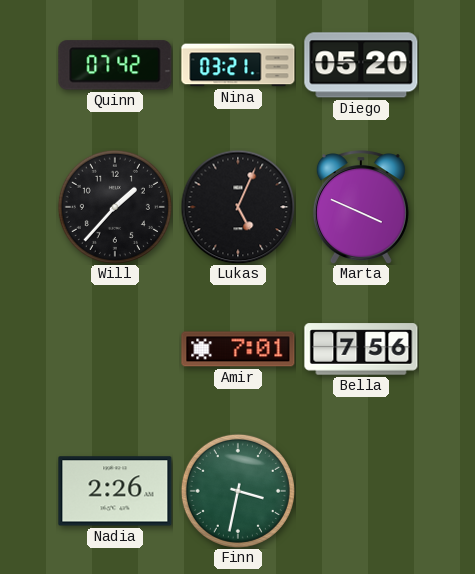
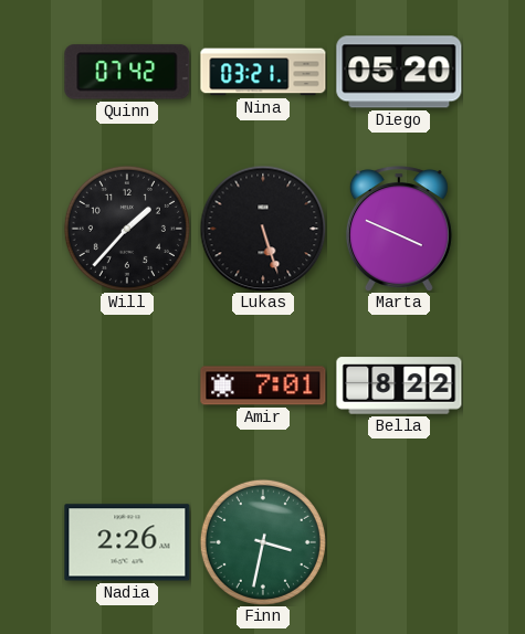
Lukas: 5:04 -> 5:27 (263, 229)
Bella: 7:56 -> 8:22 (399, 385)
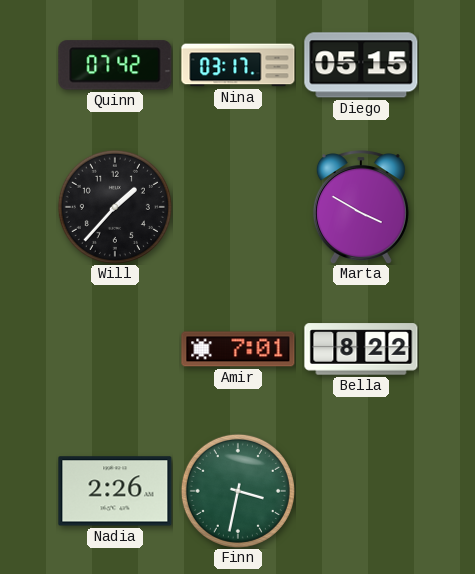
Nina: 03:21 -> 03:17 (238, 65)
Diego: 05:20 -> 05:15 (361, 65)
Lukas: 5:27 -> none (263, 229)
Marta: 3:49 -> 3:50 (361, 207)
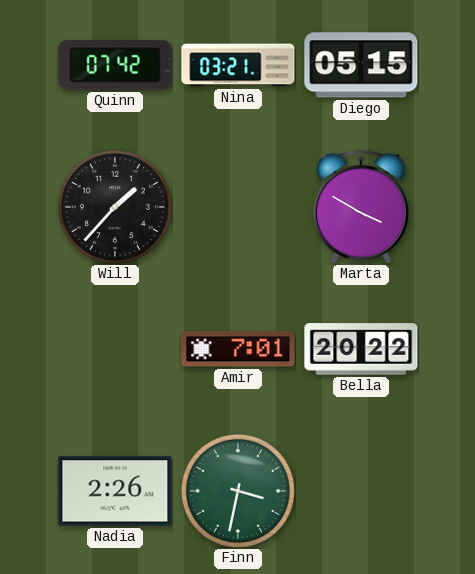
Nina: 03:17 -> 03:21 (238, 65)
Bella: 8:22 -> 20:22 (361, 349)
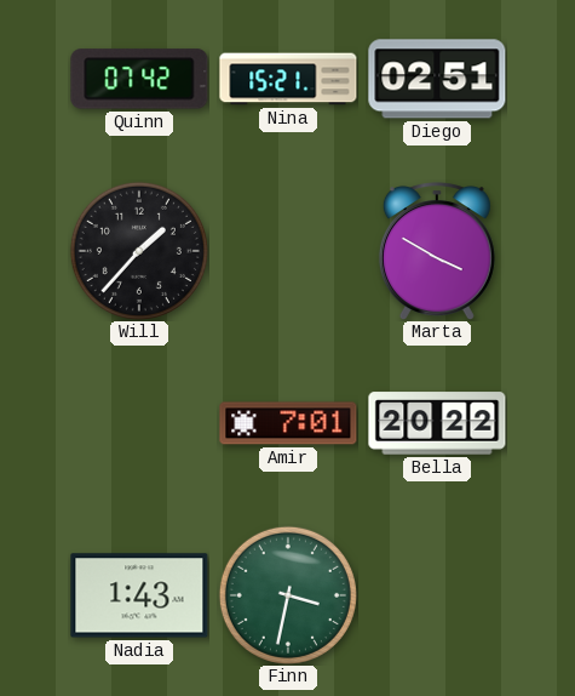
Nina: 03:21 -> 15:21 (288, 79)
Diego: 05:15 -> 02:51 (437, 79)
Nadia: 2:26 -> 1:43 (139, 595)
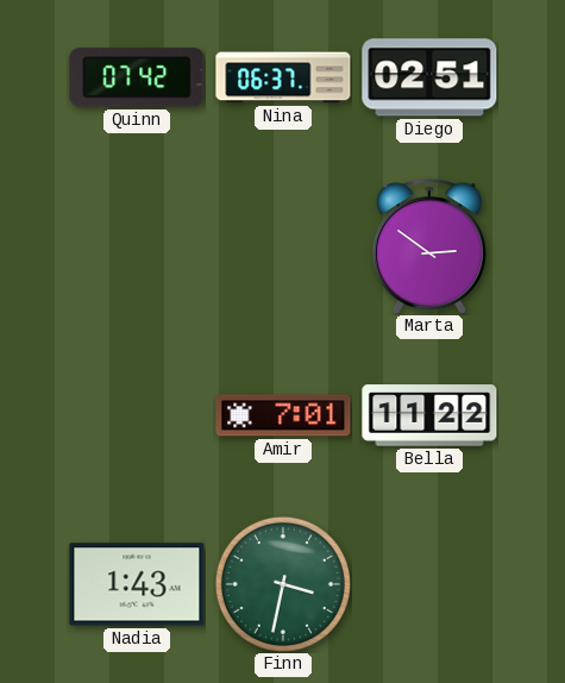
Nina: 15:21 -> 06:37 (283, 77)
Will: 1:37 -> none (139, 251)
Marta: 3:50 -> 2:51 (429, 246)
Bella: 20:22 -> 11:22 (429, 415)
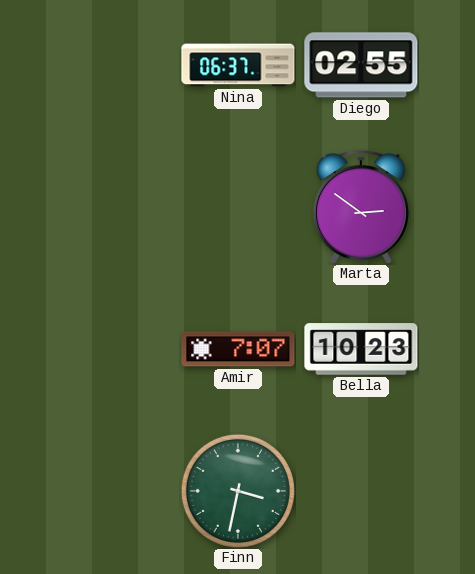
Quinn: 07:42 -> none (137, 77)
Diego: 02:51 -> 02:55 (361, 65)
Amir: 7:01 -> 7:07 (238, 349)
Bella: 11:22 -> 10:23 (361, 349)
Nadia: 1:43 -> none (137, 584)
